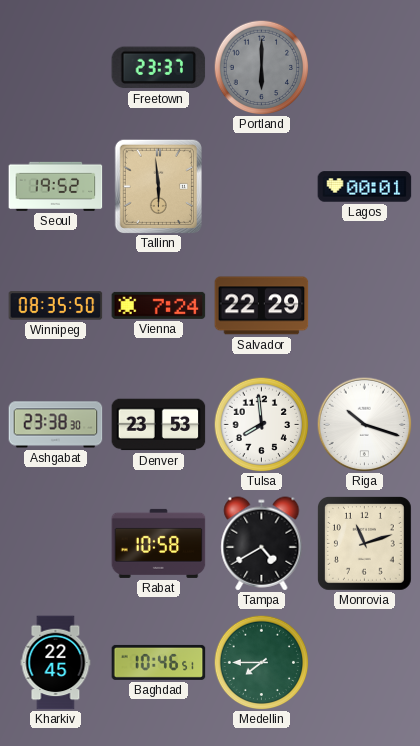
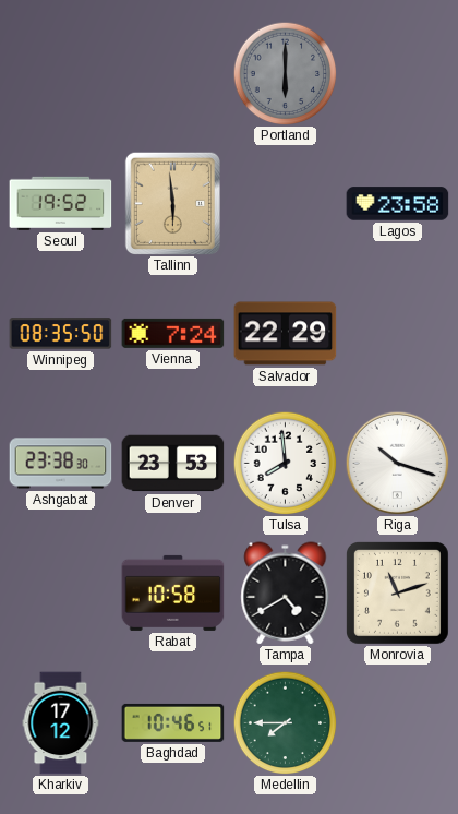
Freetown: 23:37 -> none (159, 68)
Lagos: 00:01 -> 23:58 (398, 204)
Kharkiv: 22:45 -> 17:12 (61, 723)
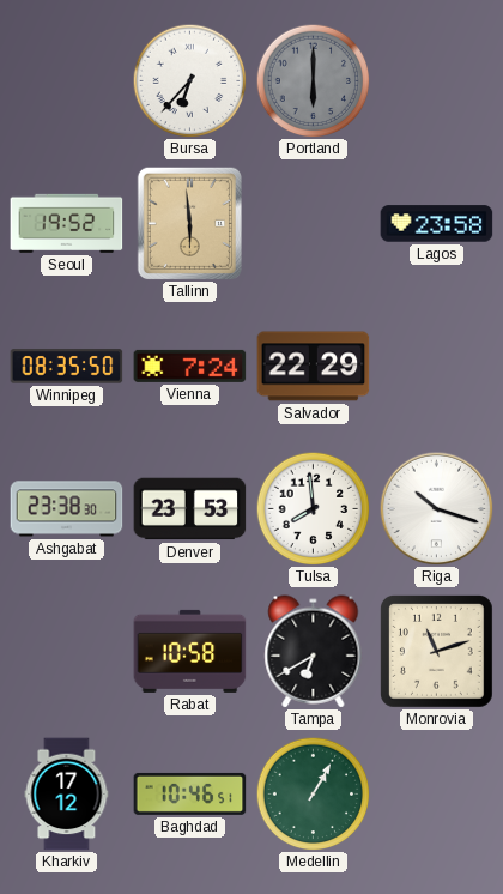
Bursa: none -> 6:37 (189, 80)
Tampa: 4:40 -> 6:40 (314, 652)
Medellin: 7:45 -> 1:05 (313, 793)
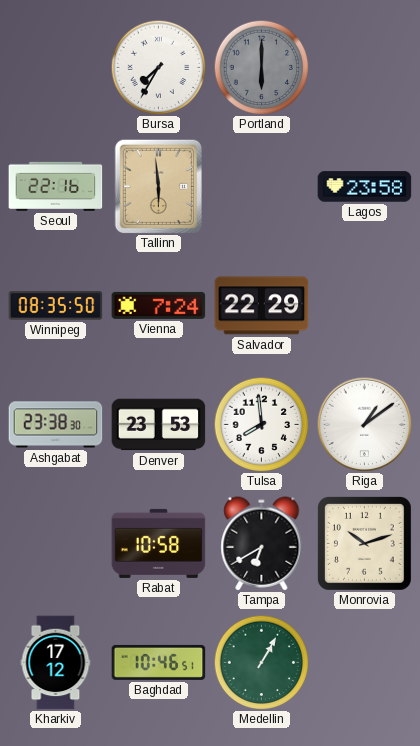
Bursa: 6:37 -> 7:35 (158, 67)
Seoul: 19:52 -> 22:16 (56, 186)
Riga: 10:18 -> 1:09 (364, 424)
Monrovia: 11:12 -> 10:12 (365, 544)
